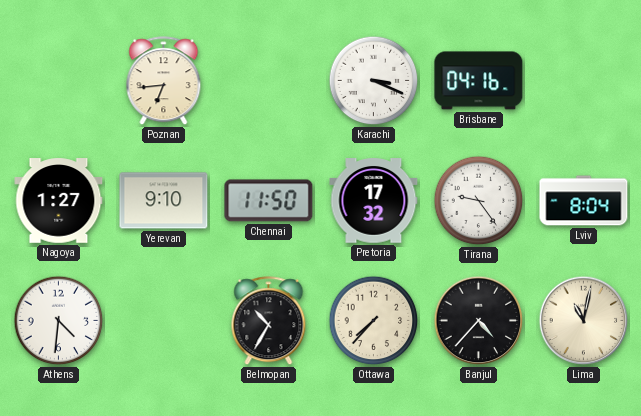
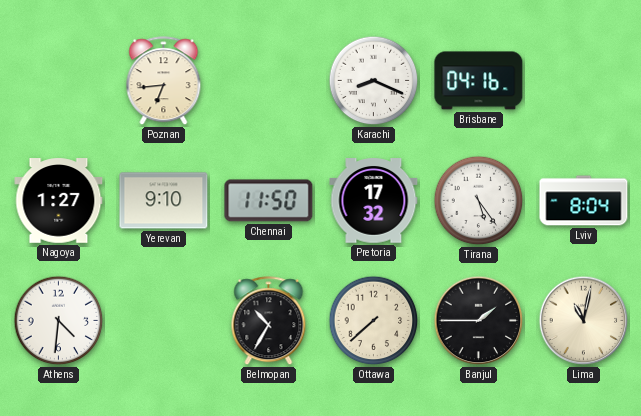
Karachi: 3:19 -> 8:19 (374, 81)
Tirana: 9:24 -> 5:24 (479, 201)
Ottawa: 7:37 -> 7:38 (374, 321)
Banjul: 4:37 -> 1:45 (479, 321)
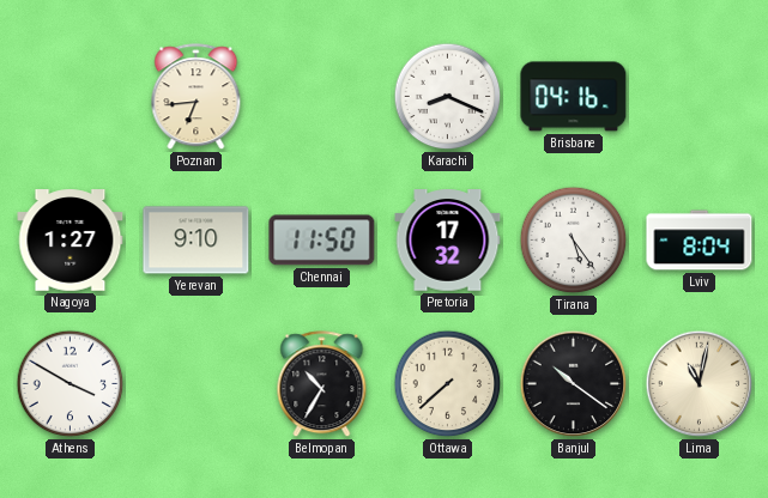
Athens: 4:31 -> 3:50 (71, 384)
Banjul: 1:45 -> 10:21 (574, 384)
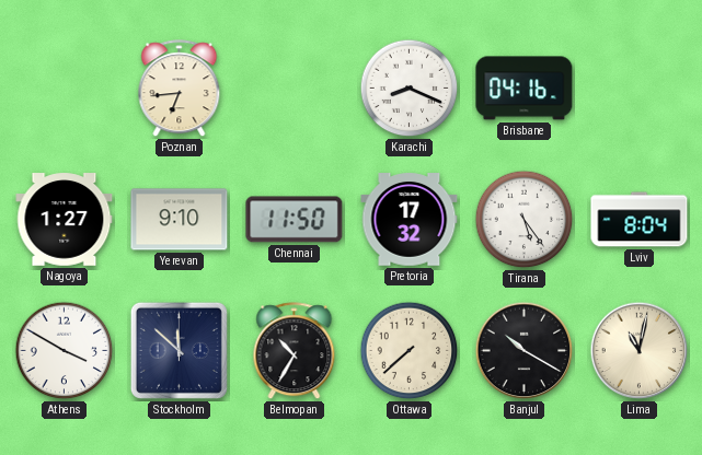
Stockholm: none -> 11:52 (179, 350)
Banjul: 10:21 -> 10:20 (525, 351)
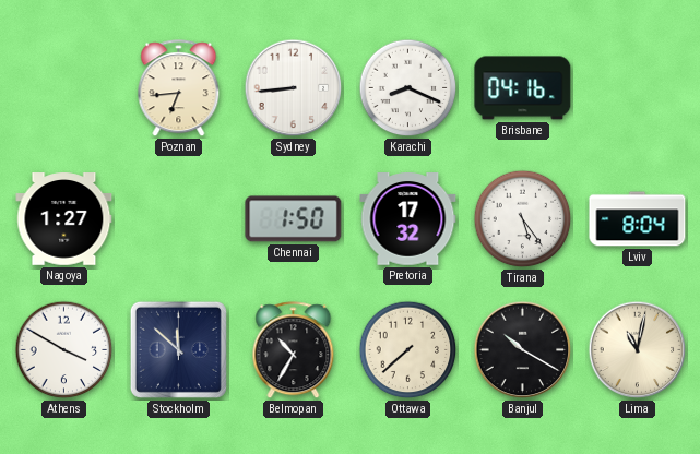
Sydney: none -> 8:44 (294, 88)
Yerevan: 9:10 -> none (180, 220)
Chennai: 11:50 -> 1:50 (294, 219)
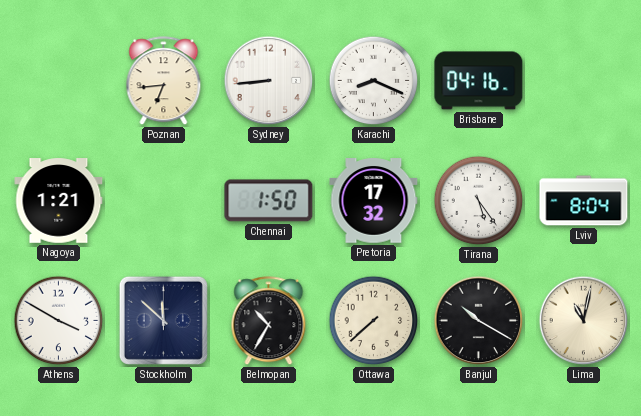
Nagoya: 1:27 -> 1:21 (59, 201)
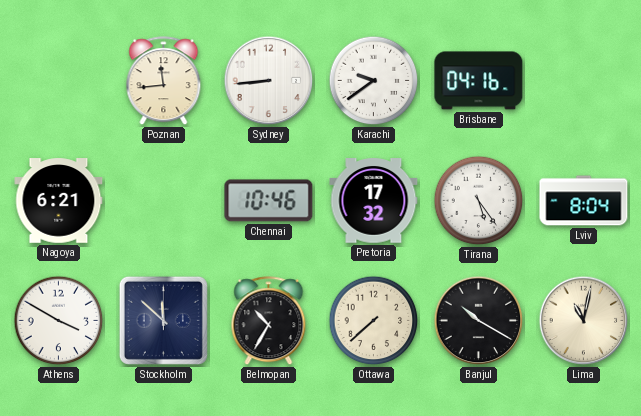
Poznan: 6:44 -> 11:44 (164, 81)
Karachi: 8:19 -> 9:39 (374, 81)
Nagoya: 1:21 -> 6:21 (59, 201)
Chennai: 1:50 -> 10:46 (269, 201)
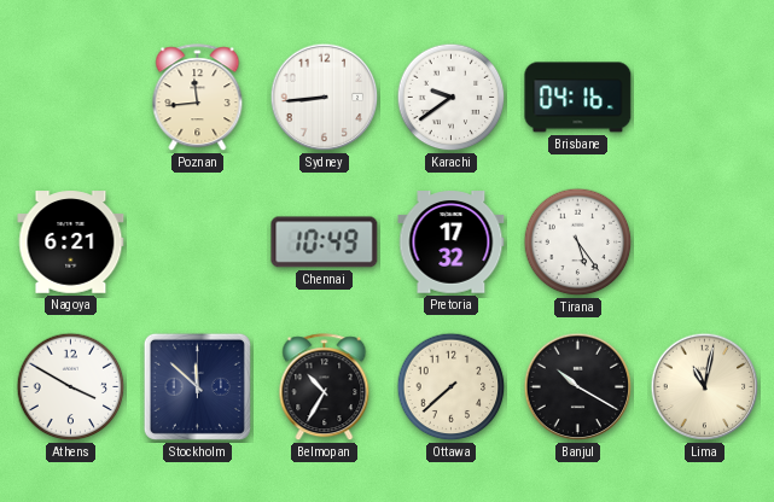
Chennai: 10:46 -> 10:49 (325, 243)
Lviv: 8:04 -> none (584, 201)
